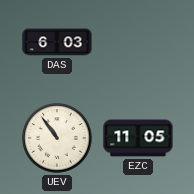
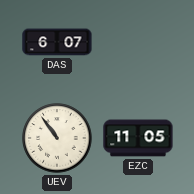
DAS: 6:03 -> 6:07 (57, 42)
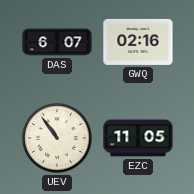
GWQ: none -> 02:16 (138, 42)
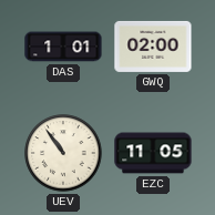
DAS: 6:07 -> 1:01 (63, 47)
GWQ: 02:16 -> 02:00 (153, 47)
